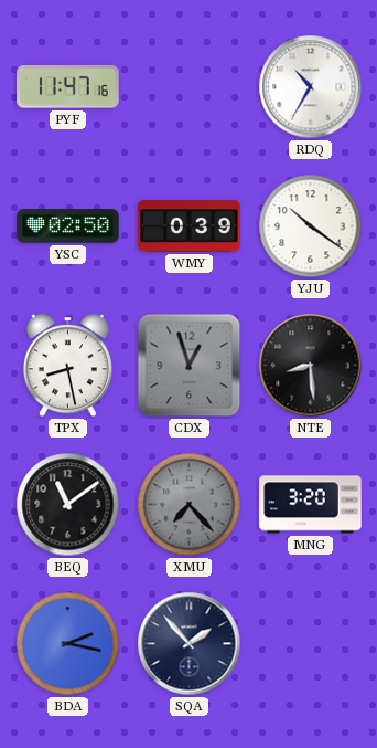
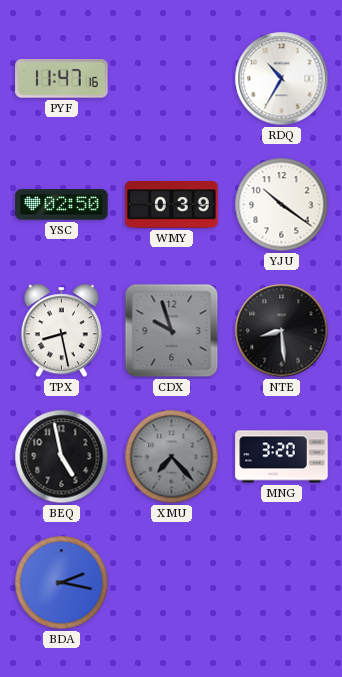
CDX: 12:57 -> 9:57 (172, 331)
BEQ: 11:09 -> 4:58 (62, 457)
SQA: 1:53 -> none (190, 644)
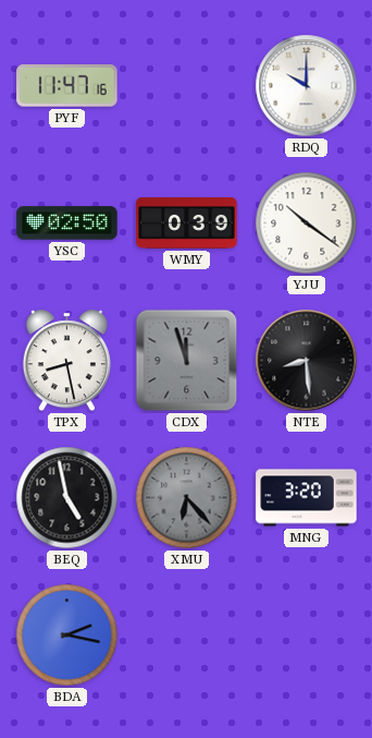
RDQ: 10:35 -> 10:00 (307, 86)
CDX: 9:57 -> 11:57 (187, 361)
XMU: 7:23 -> 6:23 (187, 498)
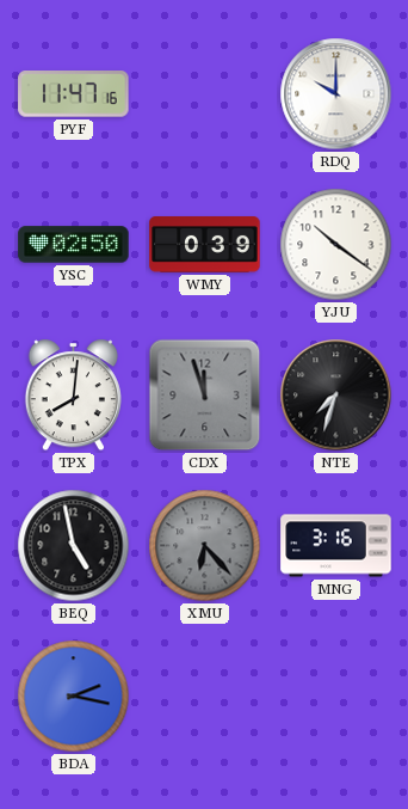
TPX: 8:28 -> 8:01 (73, 396)
NTE: 8:29 -> 7:33 (336, 396)
MNG: 3:20 -> 3:16 (336, 546)
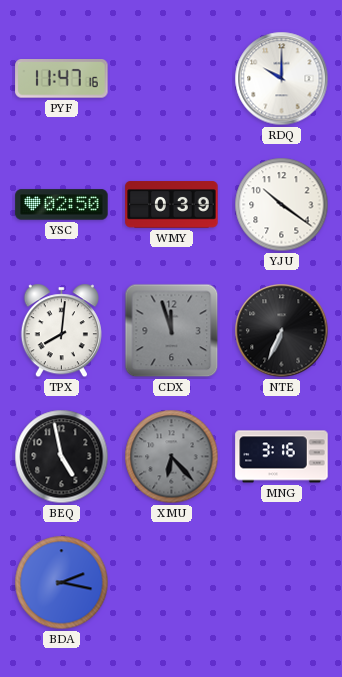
NTE: 7:33 -> 6:34 (282, 331)
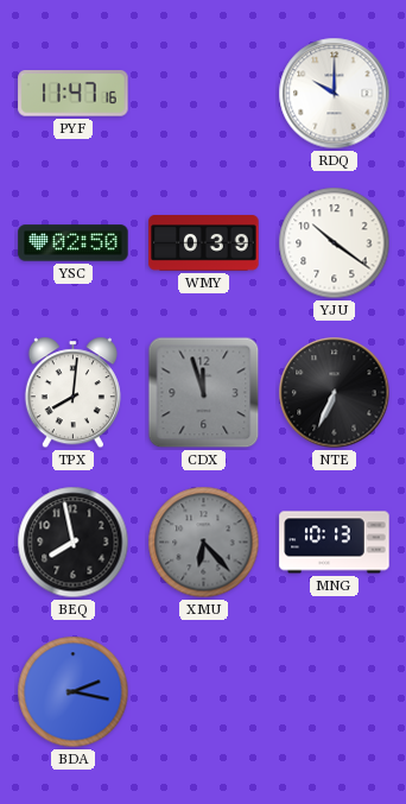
BEQ: 4:58 -> 7:58 (74, 543)
MNG: 3:16 -> 10:13 (335, 543)
